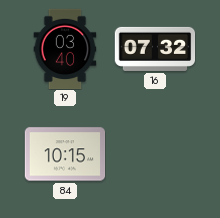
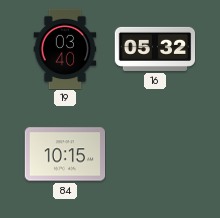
16: 07:32 -> 05:32 (155, 49)
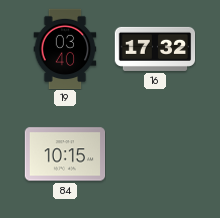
16: 05:32 -> 17:32 (155, 49)
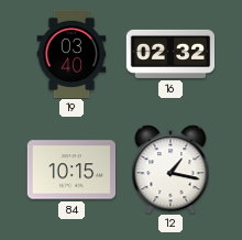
16: 17:32 -> 02:32 (170, 54)
12: none -> 1:17 (170, 170)
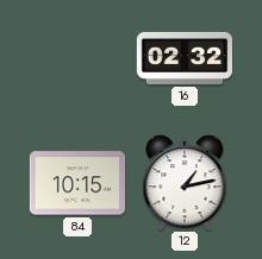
19: 03:40 -> none (71, 54)
12: 1:17 -> 1:13 (185, 183)
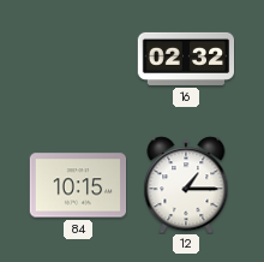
12: 1:13 -> 1:15 (186, 185)
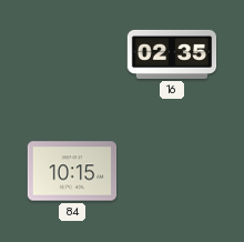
16: 02:32 -> 02:35 (172, 54)
12: 1:15 -> none (186, 185)
